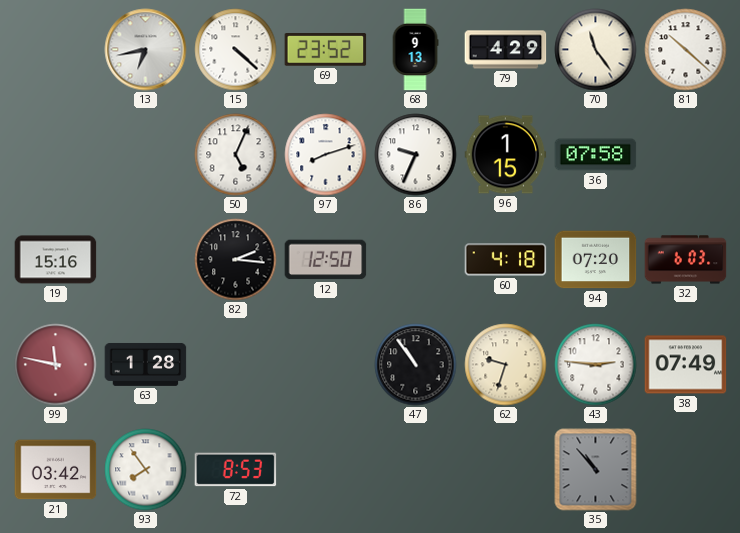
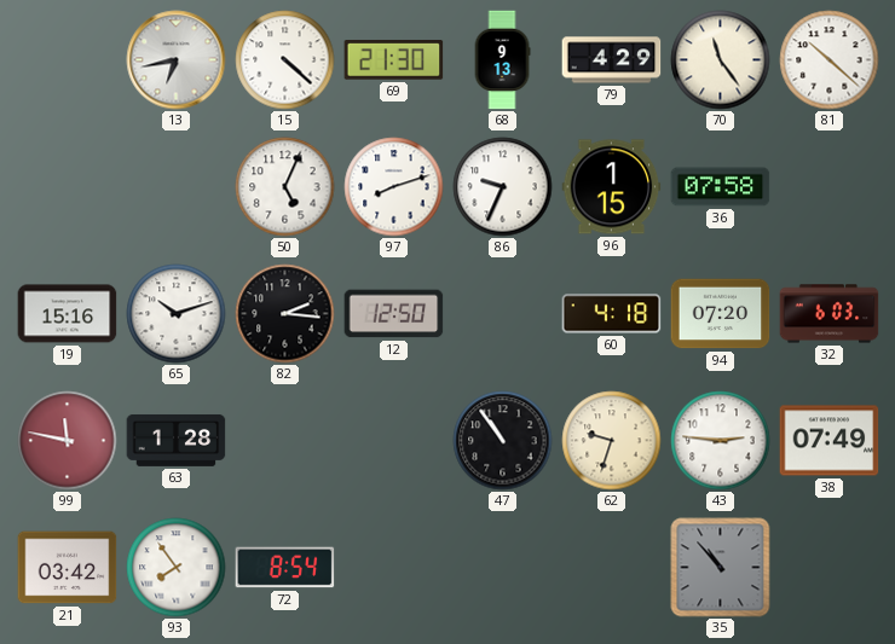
69: 23:52 -> 21:30 (394, 60)
65: none -> 10:12 (177, 314)
72: 8:53 -> 8:54 (285, 568)
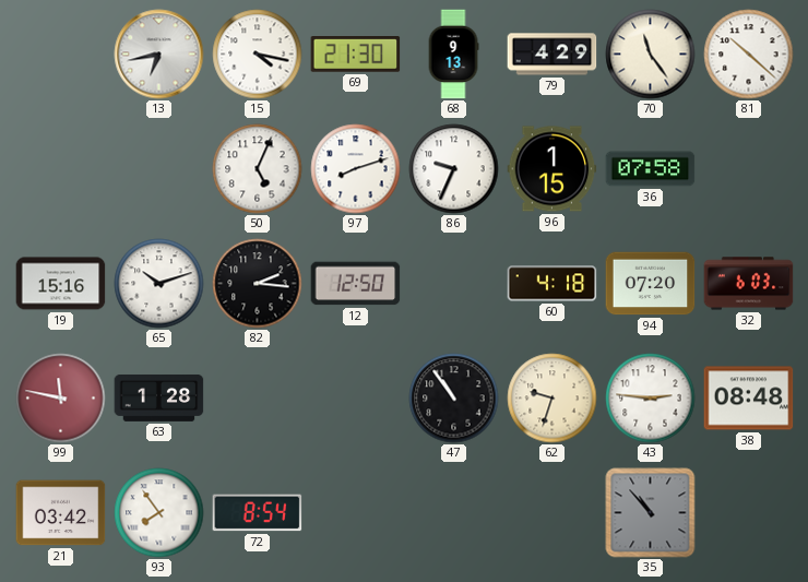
15: 4:22 -> 4:17 (258, 55)
38: 07:49 -> 08:48 (749, 399)
